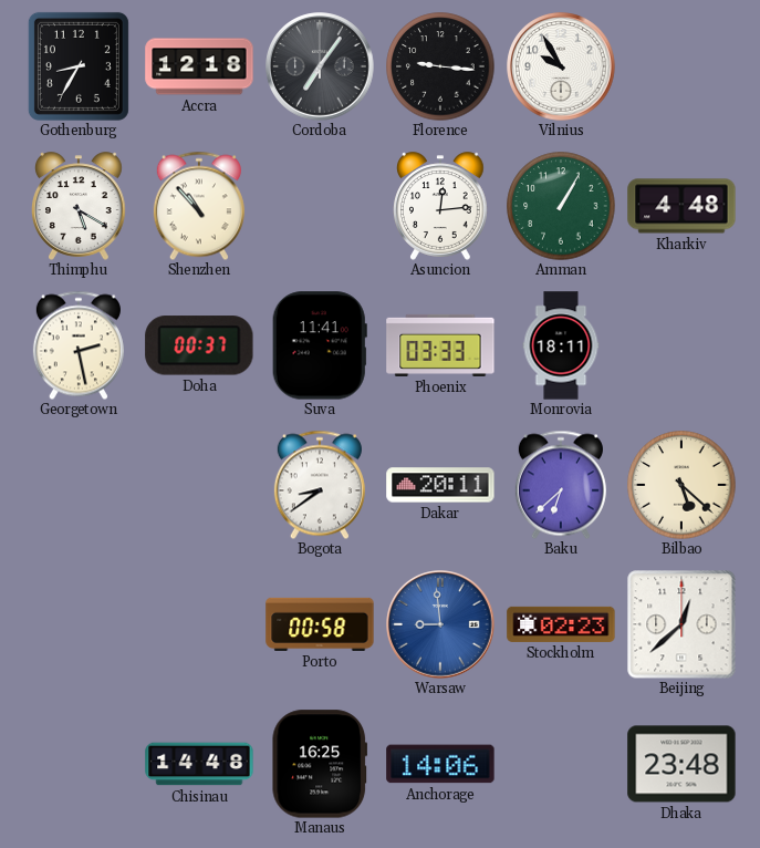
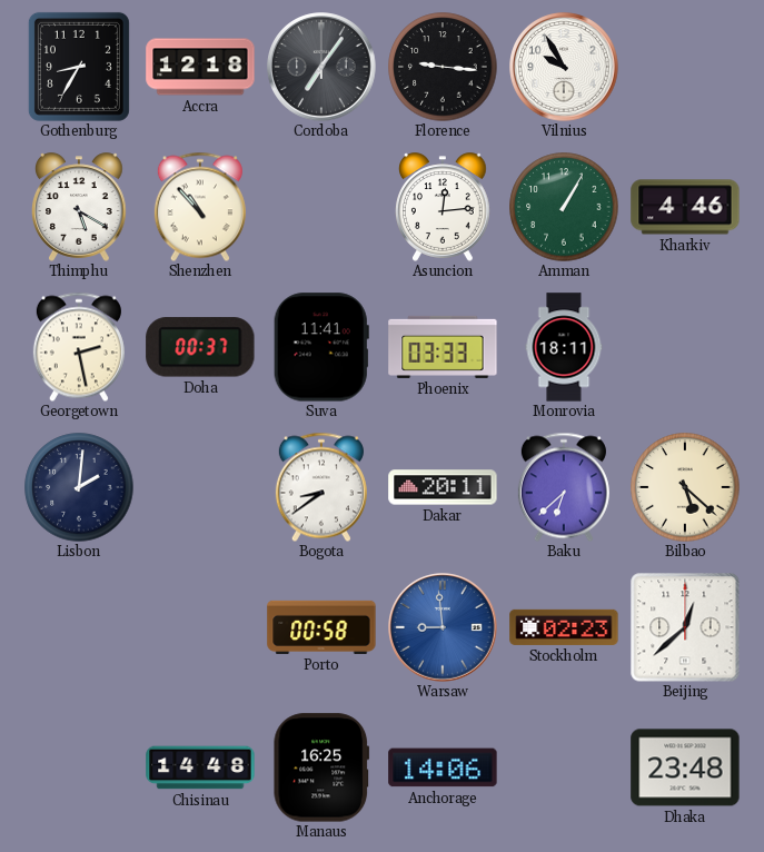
Kharkiv: 4:48 -> 4:46 (685, 207)
Lisbon: none -> 2:01 (79, 487)
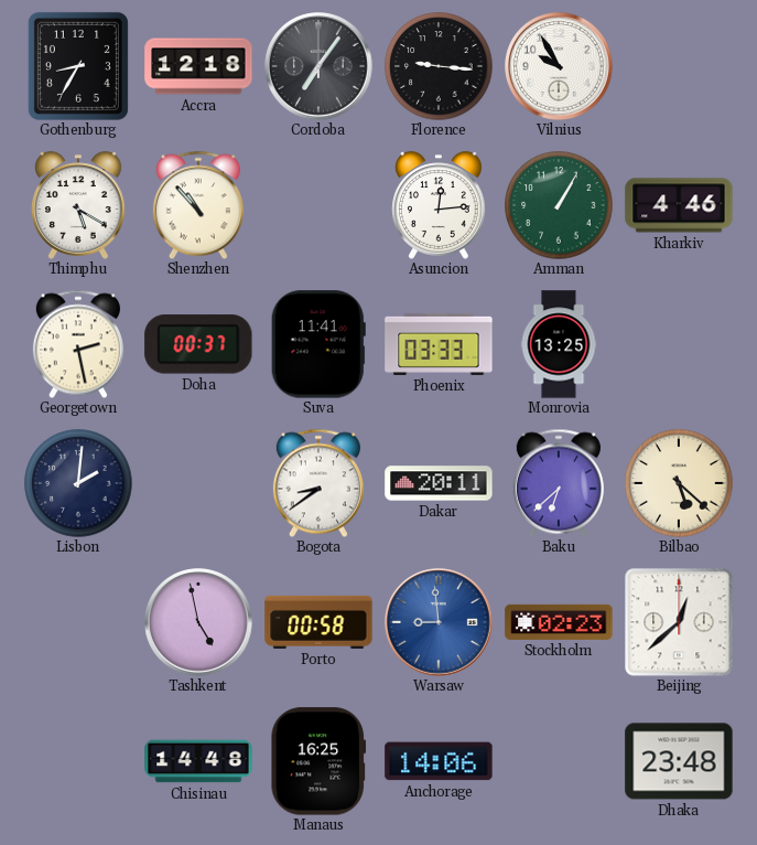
Monrovia: 18:11 -> 13:25 (559, 344)
Tashkent: none -> 4:58 (198, 622)
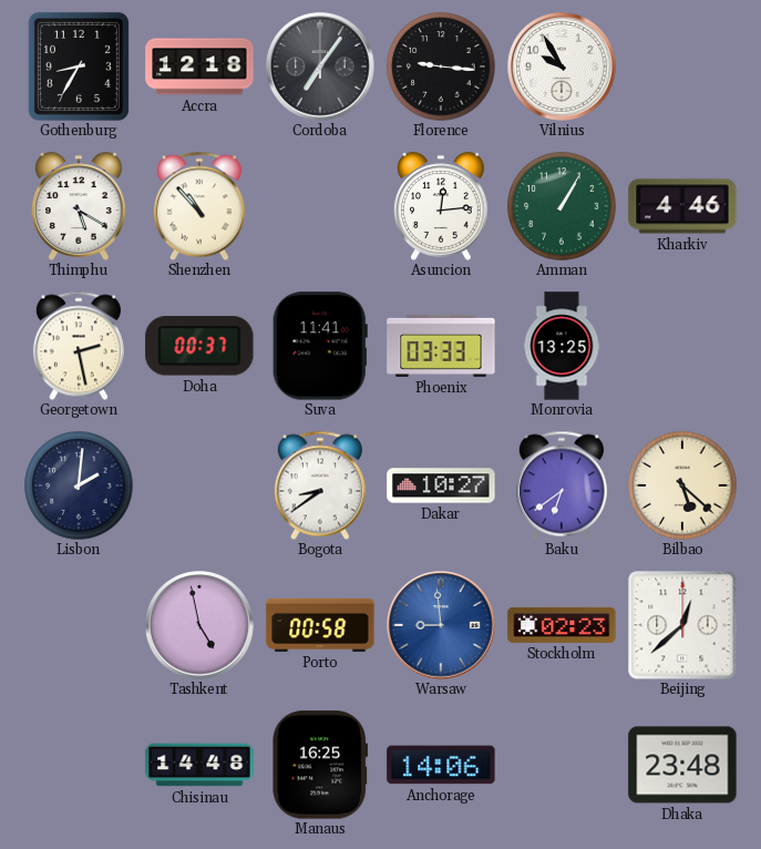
Dakar: 20:11 -> 10:27 (441, 485)
Baku: 6:38 -> 6:39 (562, 485)
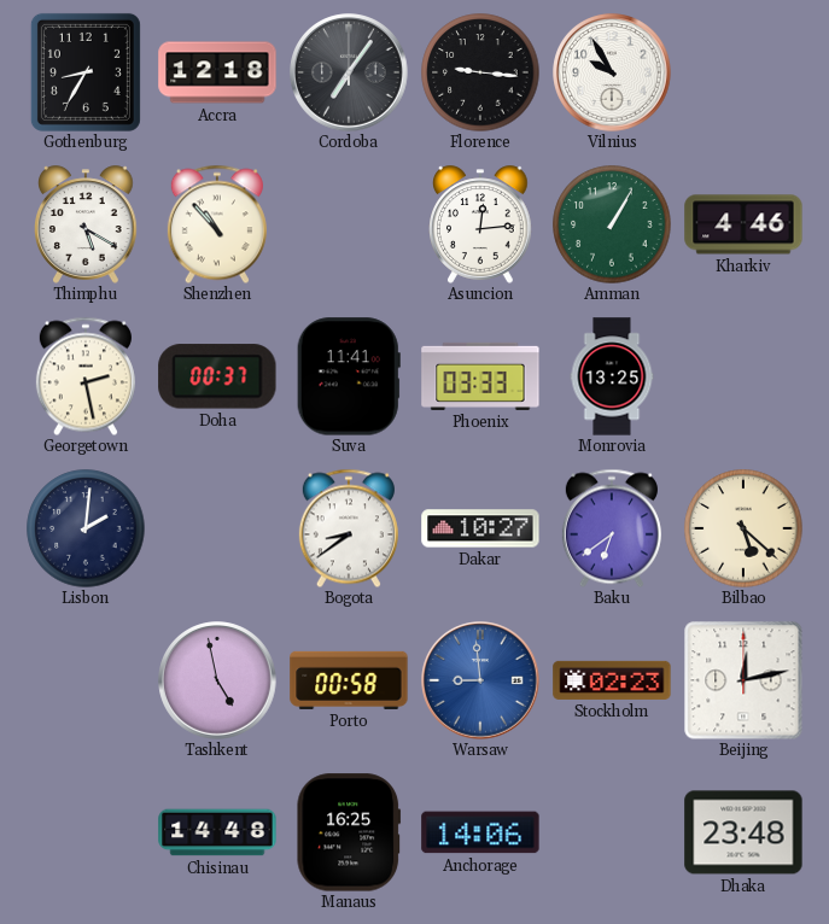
Beijing: 12:38 -> 12:13 (743, 680)
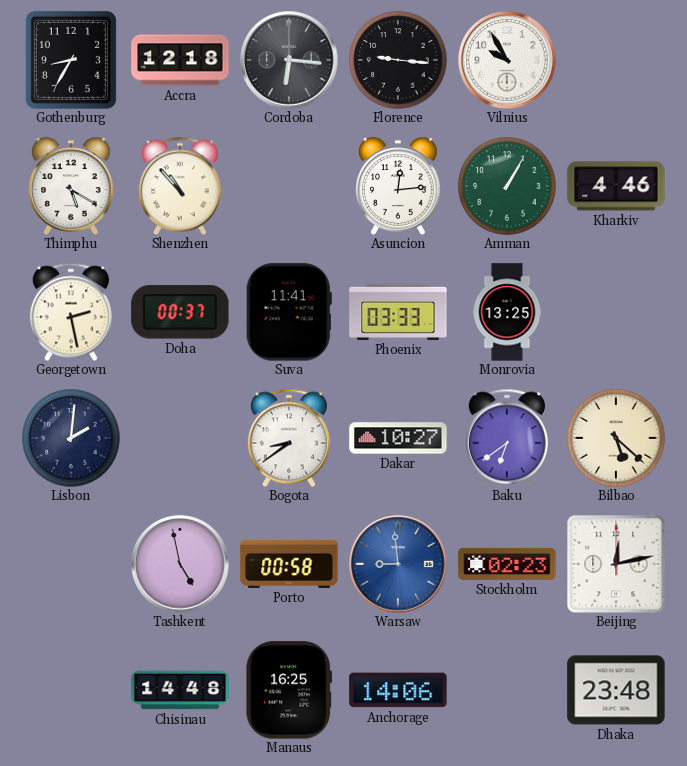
Cordoba: 7:06 -> 6:16 (289, 60)
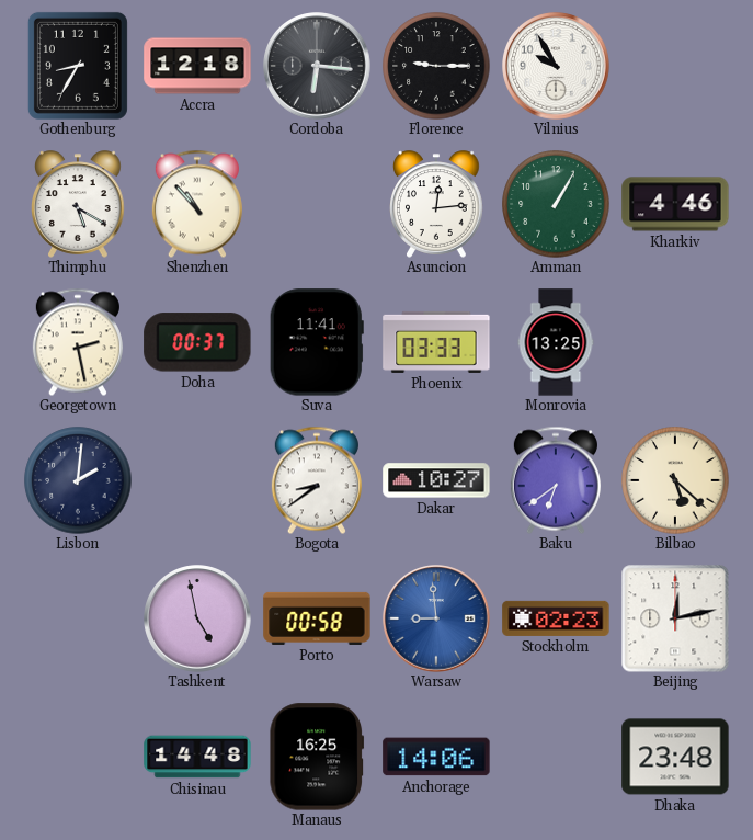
Florence: 9:16 -> 9:15 (436, 66)
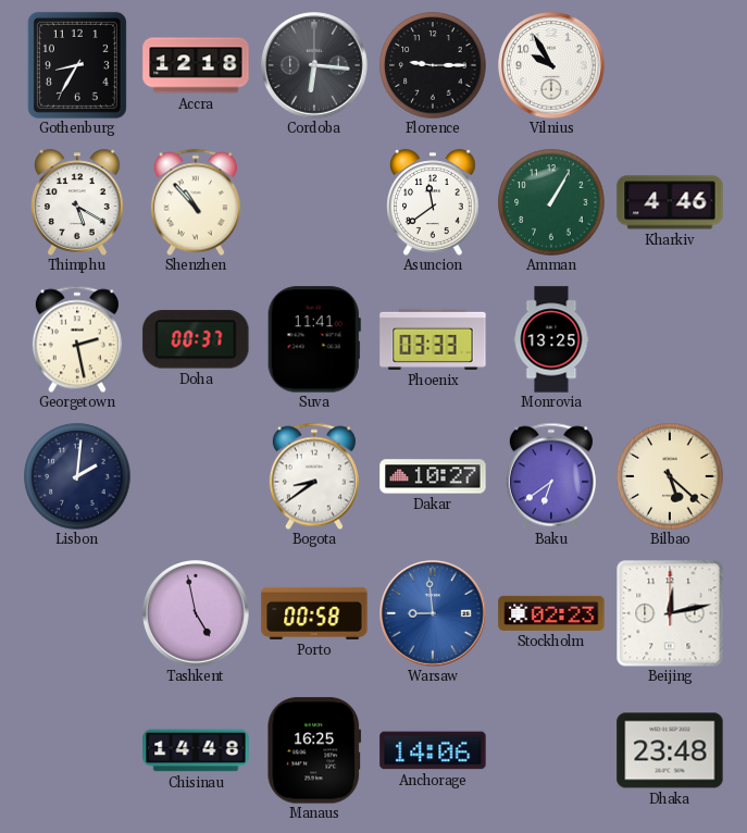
Asuncion: 12:14 -> 11:39 (434, 202)
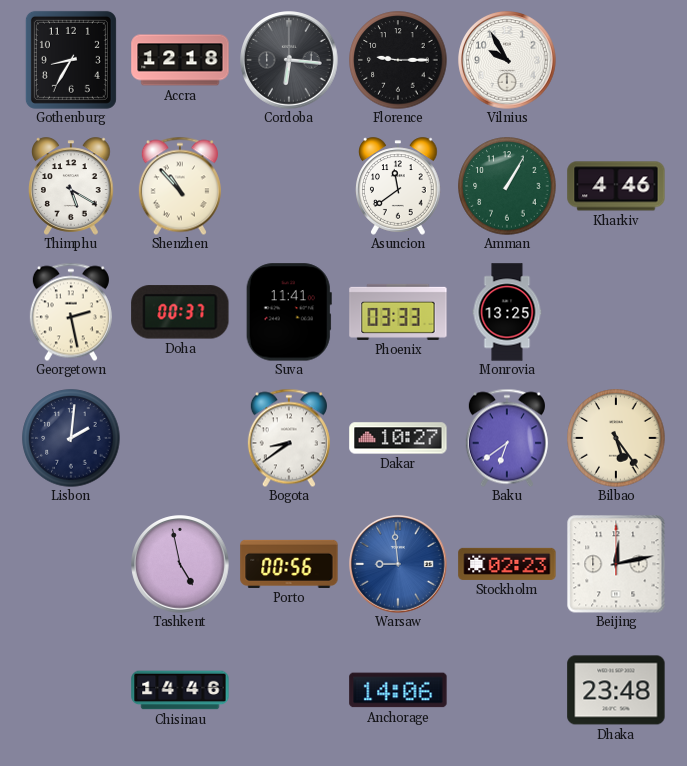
Bilbao: 5:22 -> 5:24 (616, 438)
Porto: 00:58 -> 00:56 (289, 564)
Chisinau: 14:48 -> 14:46 (180, 690)
Manaus: 16:25 -> none (314, 750)
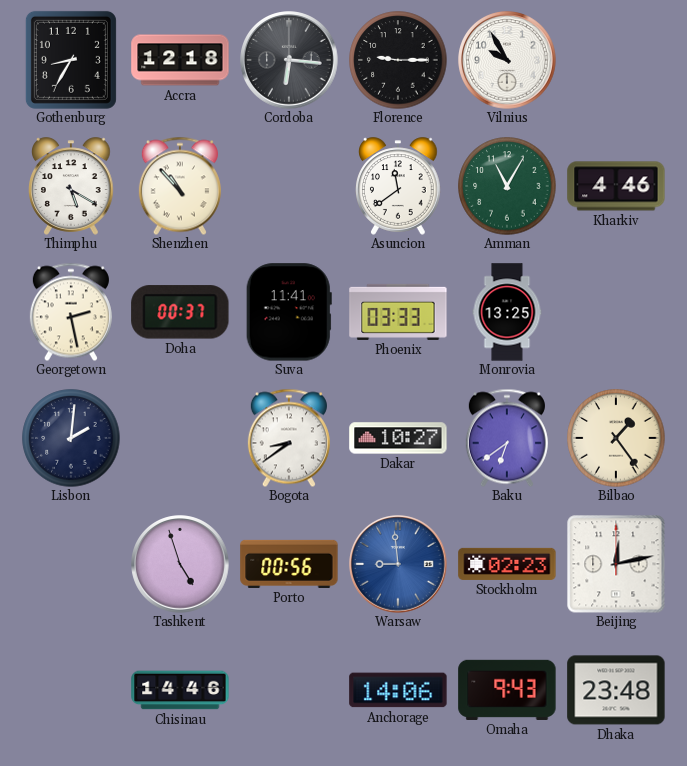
Amman: 1:05 -> 11:05 (507, 186)
Bilbao: 5:24 -> 1:24 (616, 438)
Tashkent: 4:58 -> 4:57 (180, 564)
Omaha: none -> 9:43 (507, 690)
